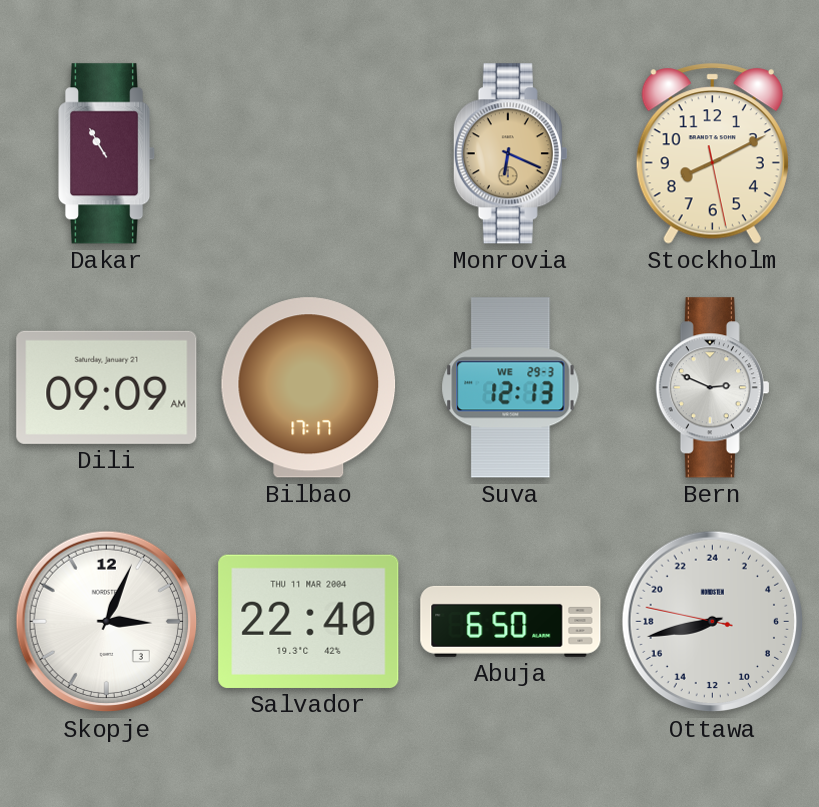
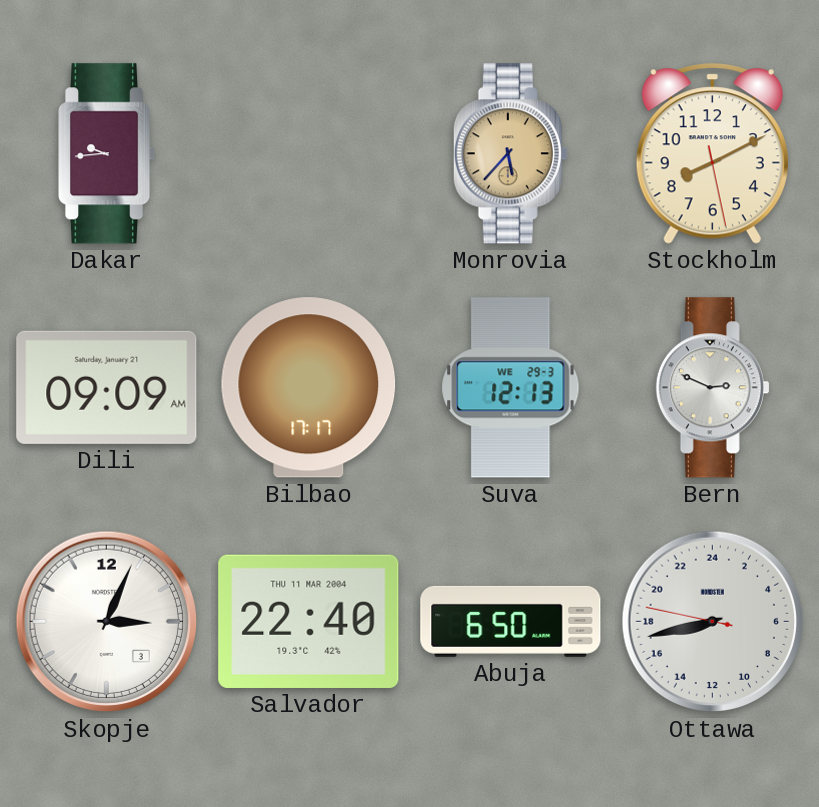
Dakar: 10:55 -> 9:44 (108, 154)
Monrovia: 6:19 -> 5:37 (510, 154)
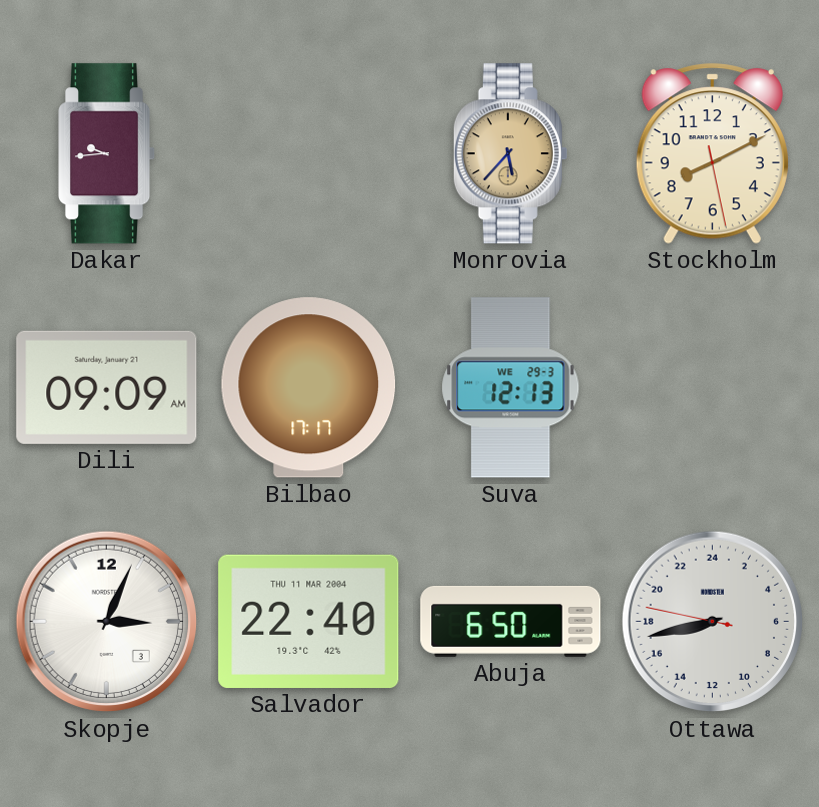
Bern: 2:49 -> none (712, 388)
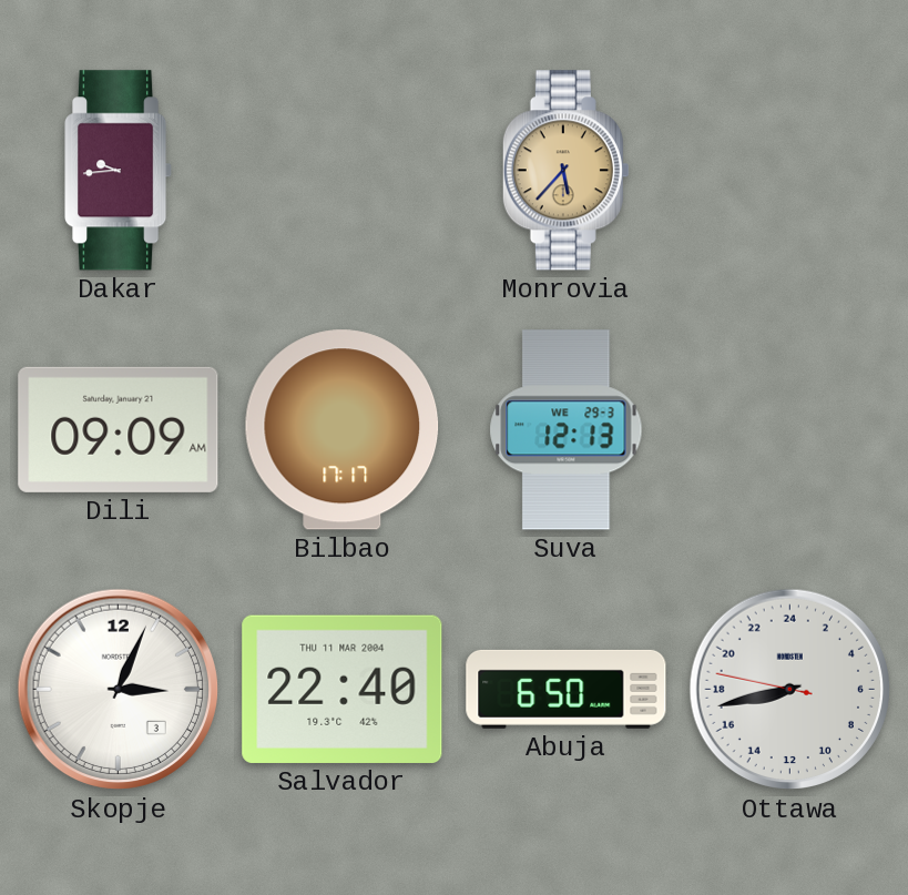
Stockholm: 8:10 -> none (712, 154)
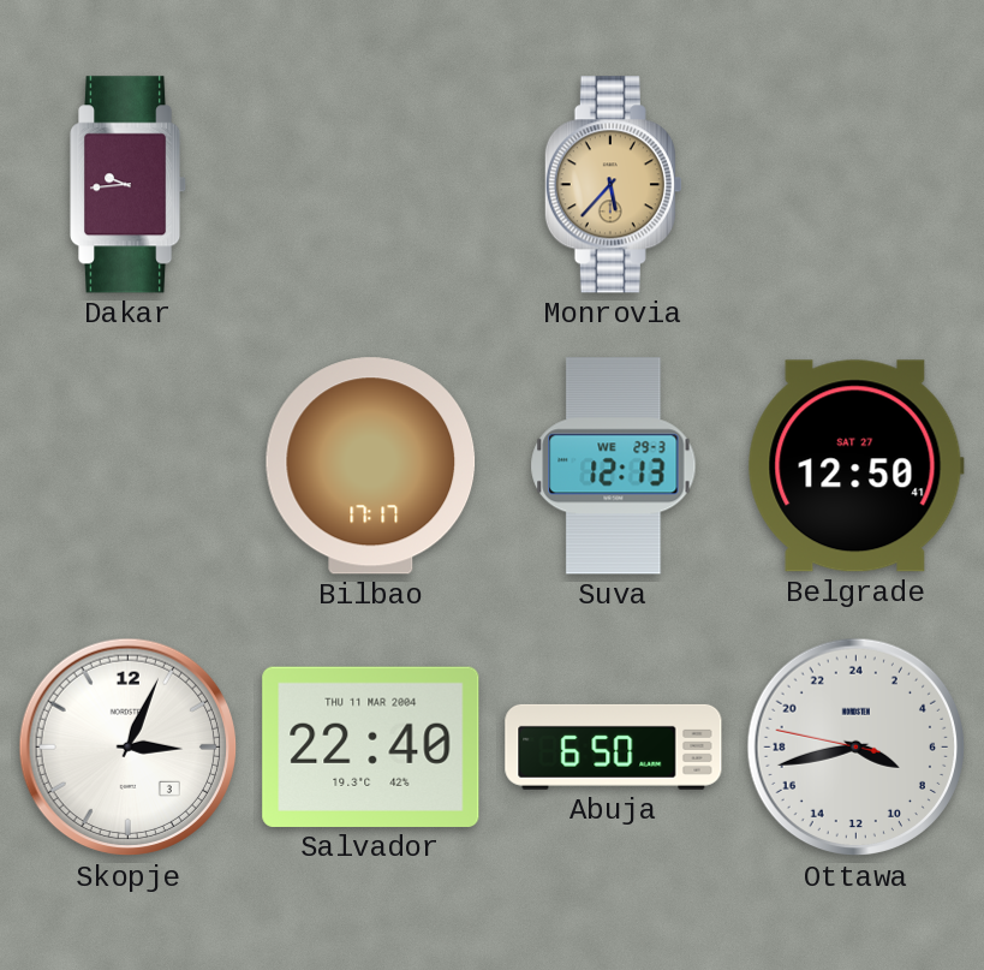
Dili: 09:09 -> none (119, 429)
Belgrade: none -> 12:50 (855, 466)
Ottawa: 16:42 -> 7:42 (857, 748)
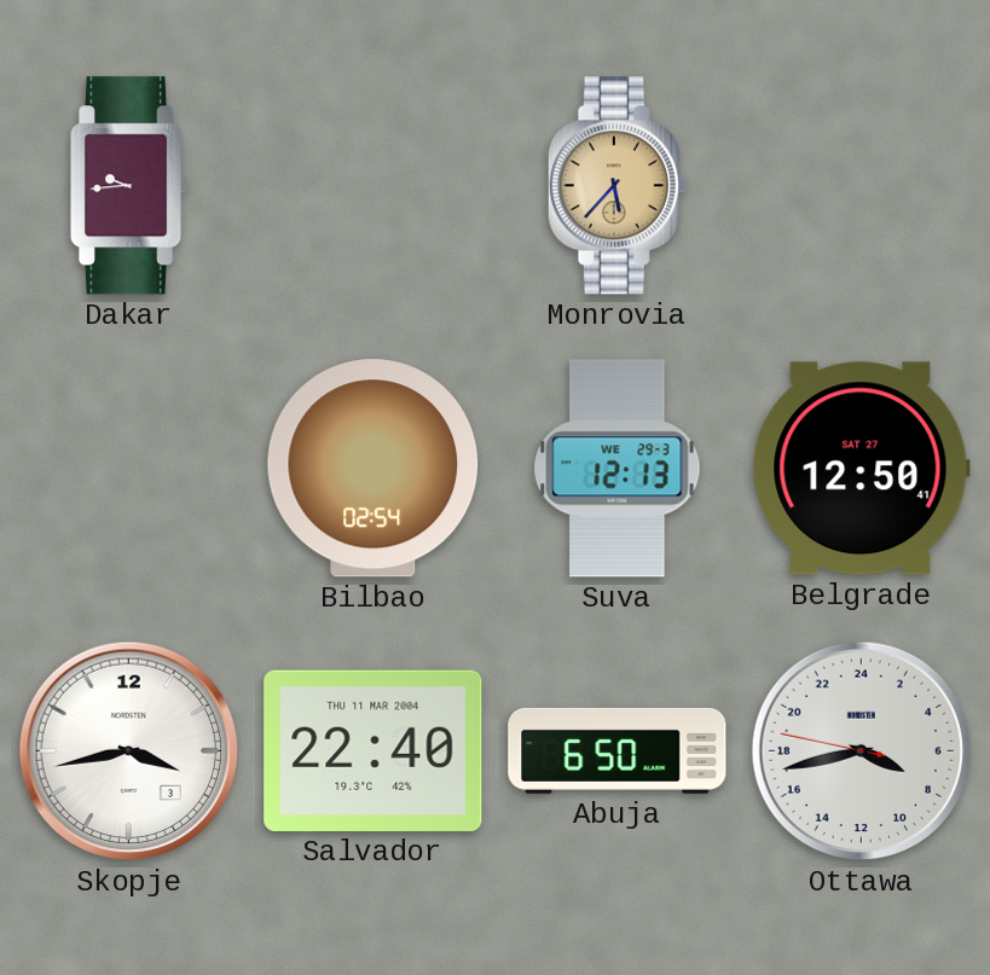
Bilbao: 17:17 -> 02:54 (374, 469)
Skopje: 3:04 -> 3:43 (129, 751)
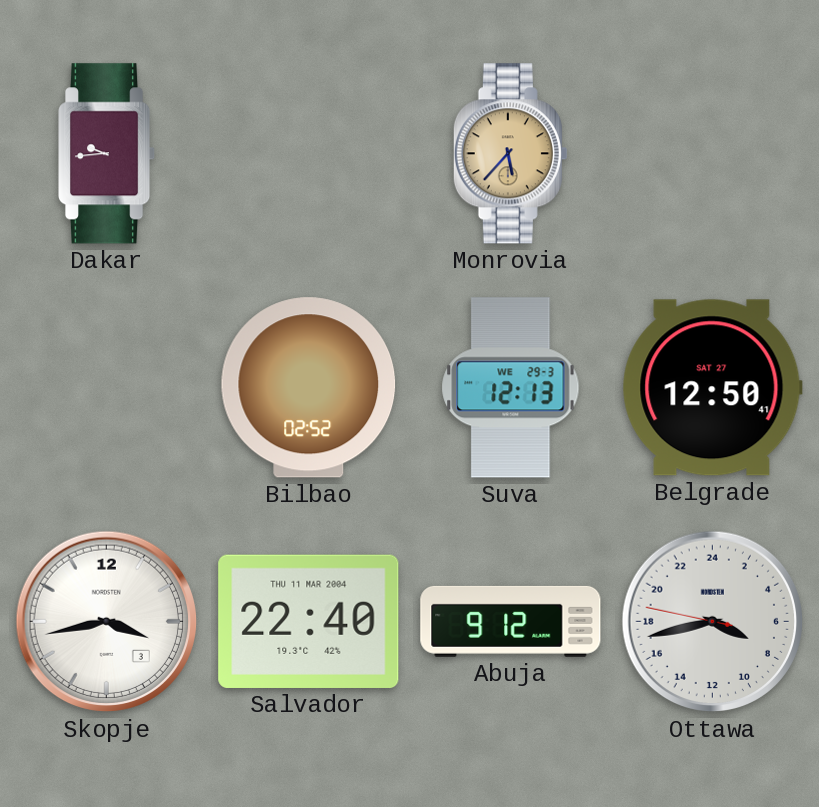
Bilbao: 02:54 -> 02:52 (309, 388)
Abuja: 6:50 -> 9:12 (511, 621)
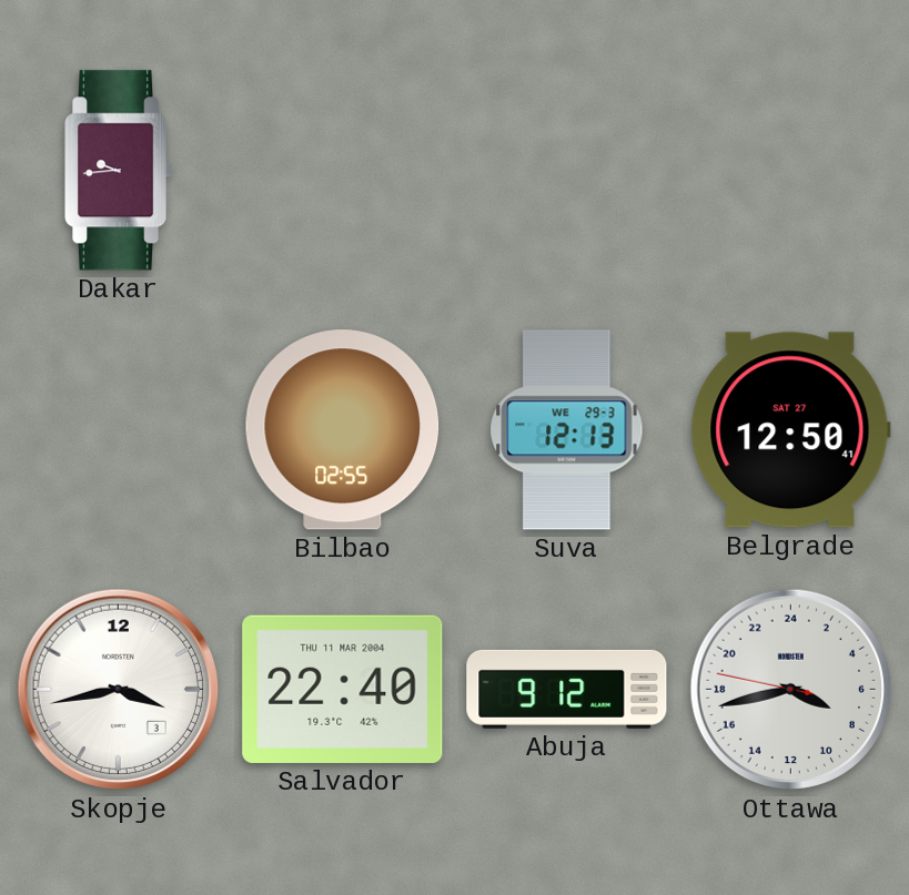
Monrovia: 5:37 -> none (510, 154)
Bilbao: 02:52 -> 02:55 (343, 430)
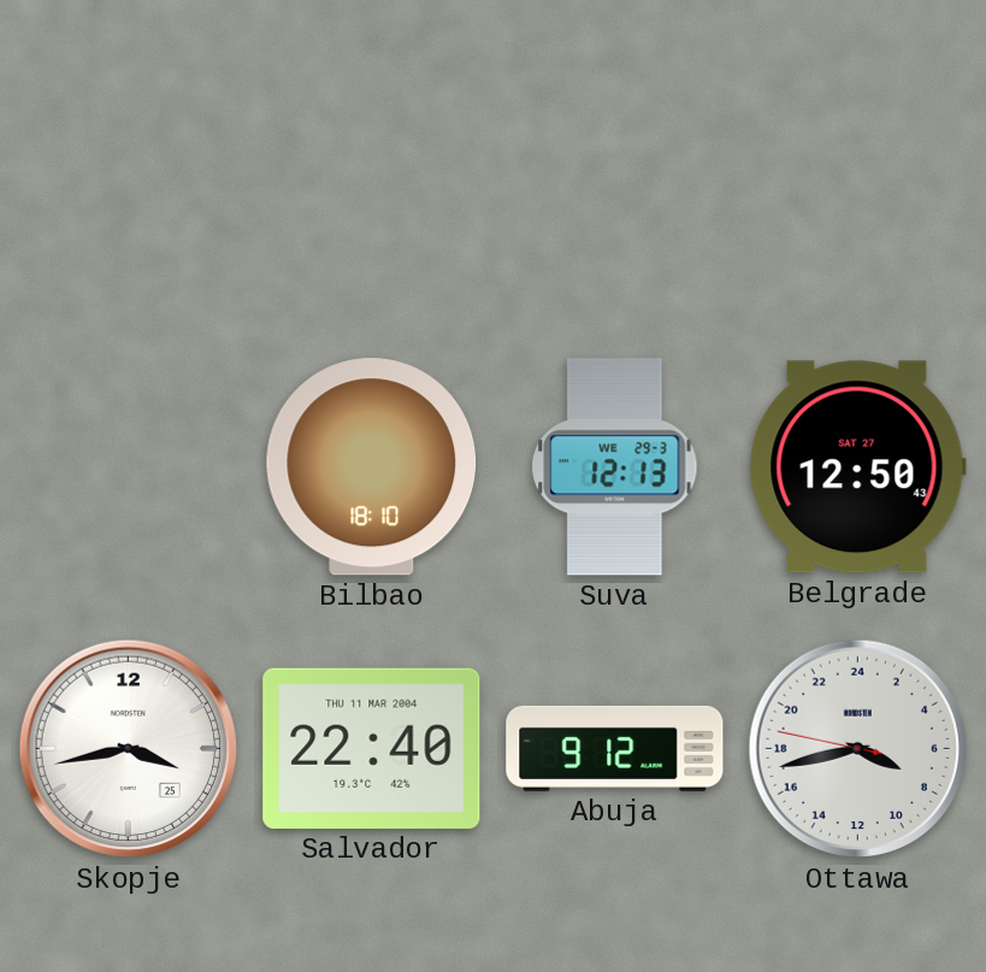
Dakar: 9:44 -> none (120, 171)
Bilbao: 02:55 -> 18:10 (372, 467)
Belgrade: 12:50:41 -> 12:50:43 (857, 467)
Skopje date: 3 -> 25 (129, 749)
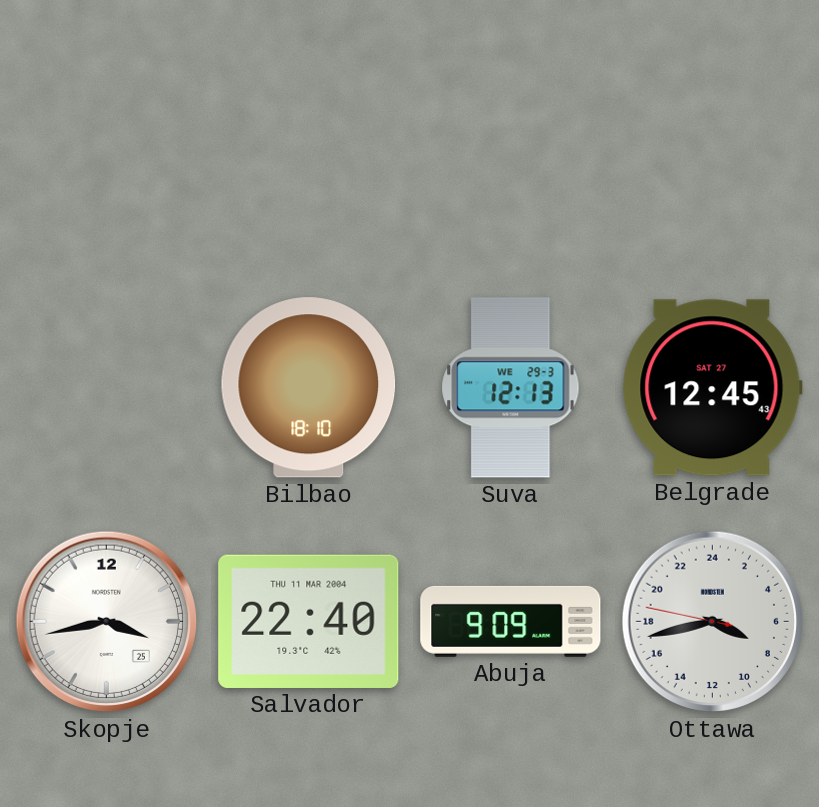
Belgrade: 12:50 -> 12:45 (712, 388)
Abuja: 9:12 -> 9:09 (511, 621)
